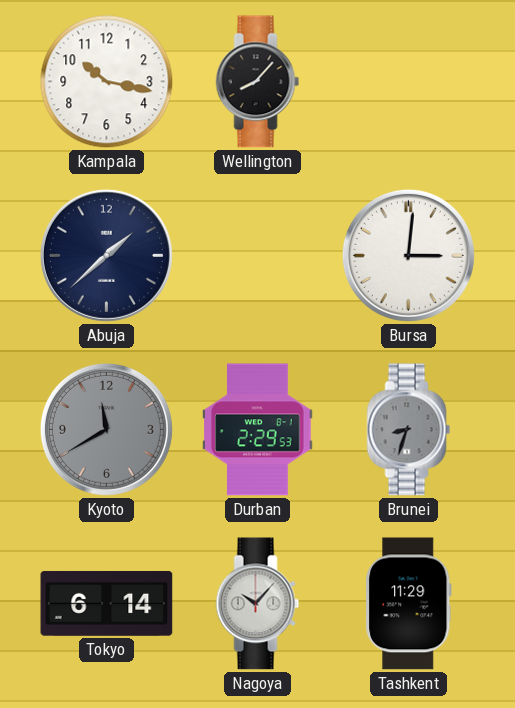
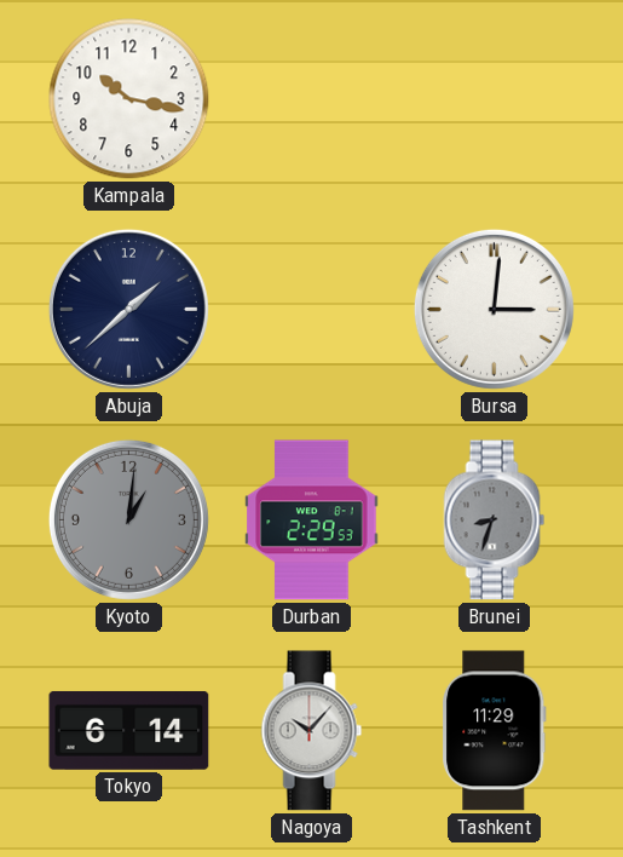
Wellington: 8:07 -> none (258, 82)
Kyoto: 11:40 -> 1:01 (128, 519)
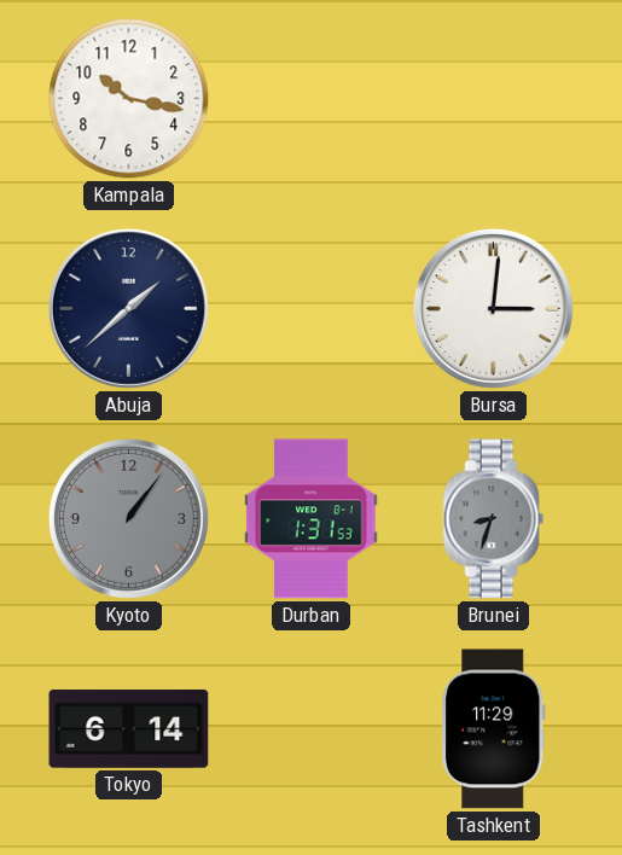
Kyoto: 1:01 -> 1:06 (128, 518)
Durban: 2:29 -> 1:31 (312, 519)
Nagoya: 10:07 -> none (312, 731)
